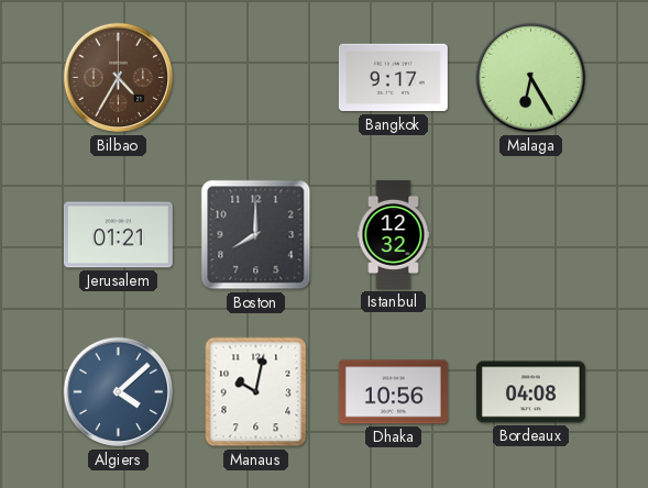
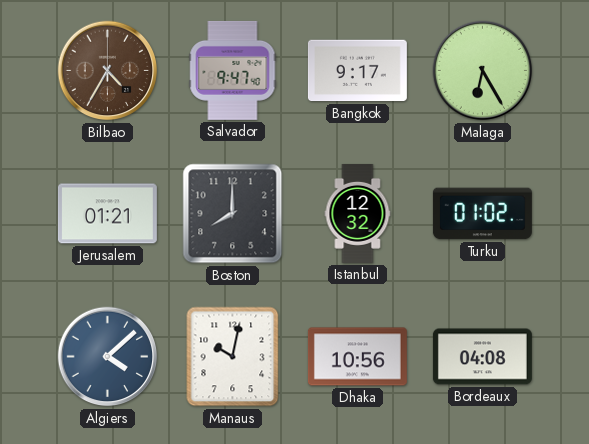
Salvador: none -> 9:47 (233, 70)
Turku: none -> 01:02 (482, 214)
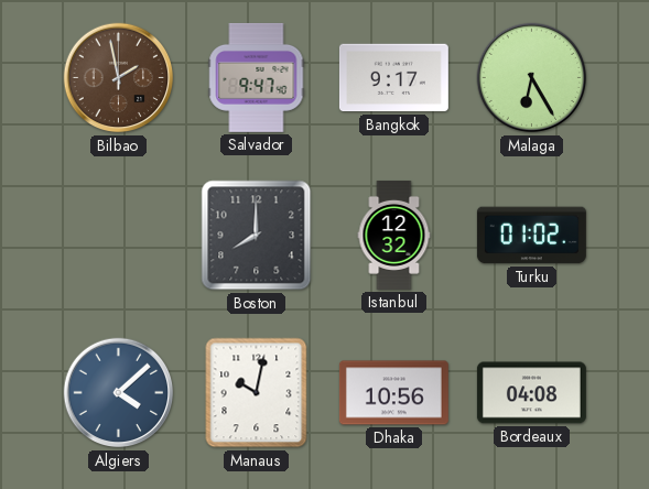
Bilbao: 4:35 -> 1:58 (119, 78)
Jerusalem: 01:21 -> none (107, 214)
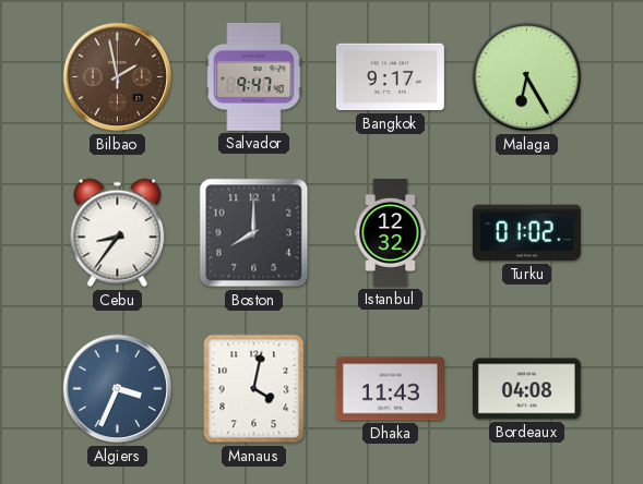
Cebu: none -> 8:36 (118, 233)
Algiers: 4:08 -> 3:34 (118, 389)
Manaus: 10:02 -> 4:02 (254, 389)
Dhaka: 10:56 -> 11:43 (390, 389)
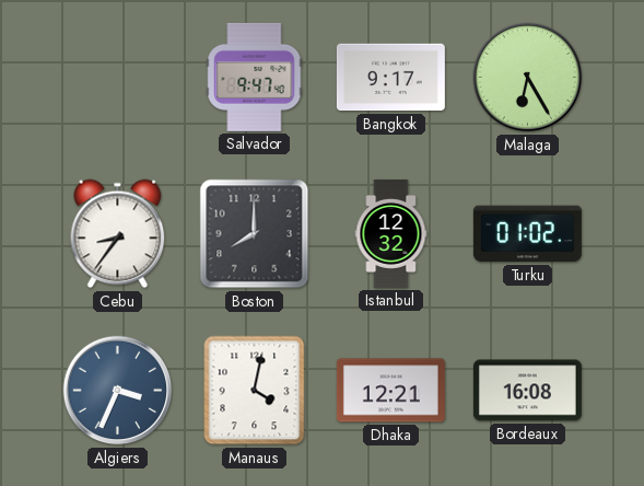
Bilbao: 1:58 -> none (118, 77)
Dhaka: 11:43 -> 12:21 (390, 391)
Bordeaux: 04:08 -> 16:08 (527, 391)
